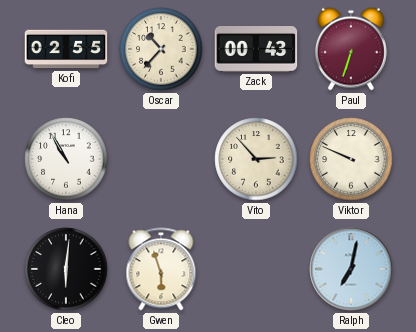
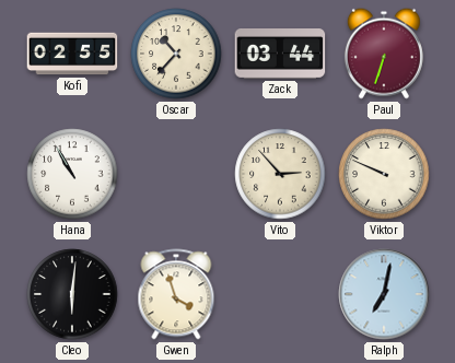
Zack: 00:43 -> 03:44 (280, 55)
Gwen: 5:57 -> 3:57 (176, 294)
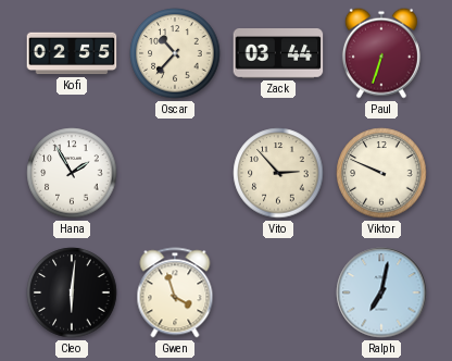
Hana: 10:55 -> 1:55 (72, 173)
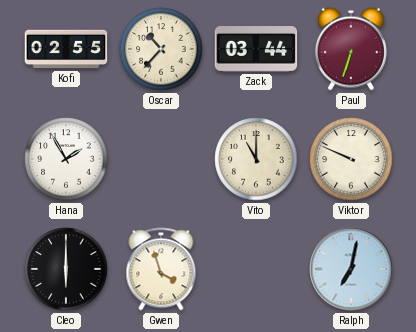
Vito: 2:53 -> 11:00 (256, 159)
Cleo: 6:01 -> 6:00 (66, 269)
